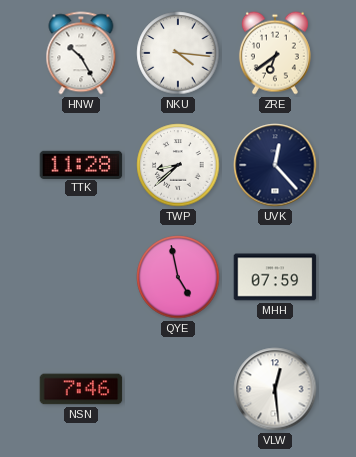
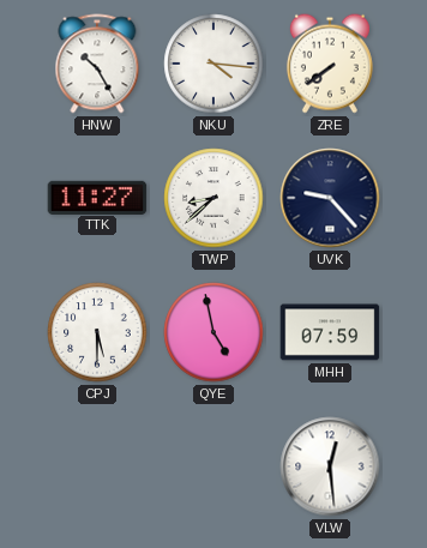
ZRE: 6:39 -> 7:39 (330, 64)
TTK: 11:28 -> 11:27 (97, 197)
UVK: 12:23 -> 9:23 (330, 198)
CPJ: none -> 5:30 (97, 332)
NSN: 7:46 -> none (81, 389)
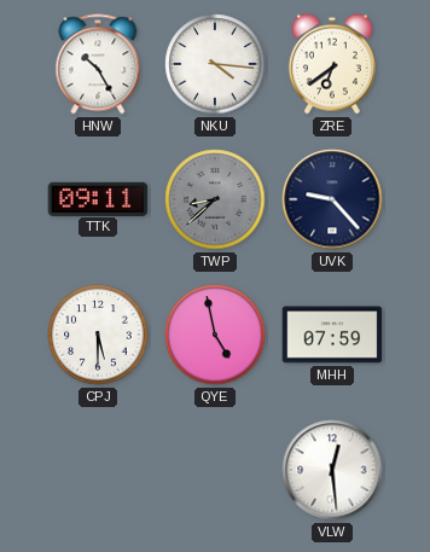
ZRE: 7:39 -> 6:39 (332, 64)
TTK: 11:27 -> 09:11 (98, 198)
TWP dial: white -> grey (215, 199)
